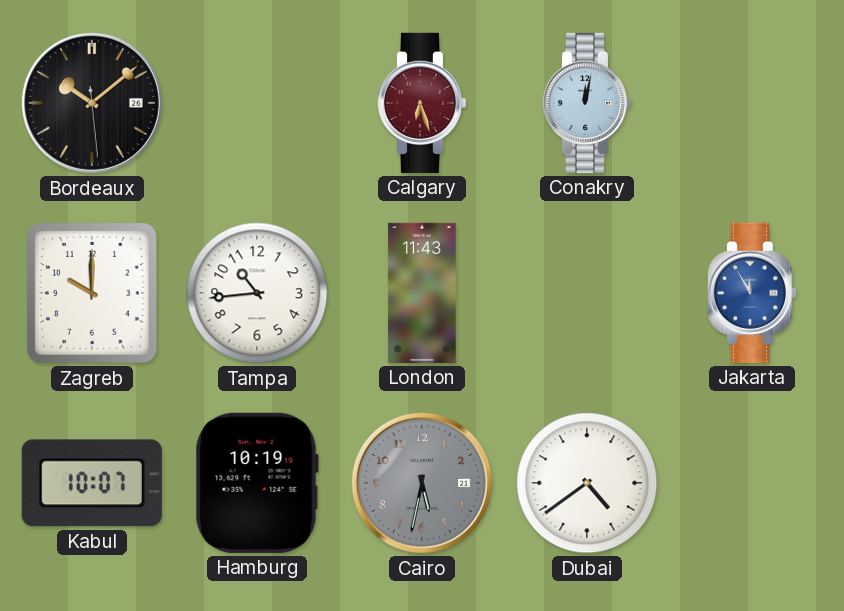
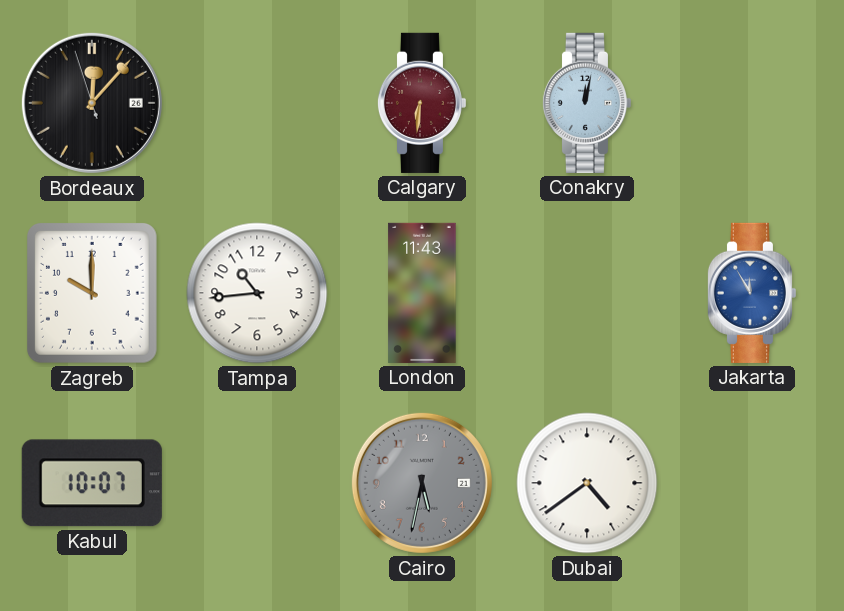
Bordeaux: 10:08 -> 12:06 (92, 103)
Calgary: 6:27 -> 6:31 (421, 103)
Hamburg: 10:19 -> none (257, 483)
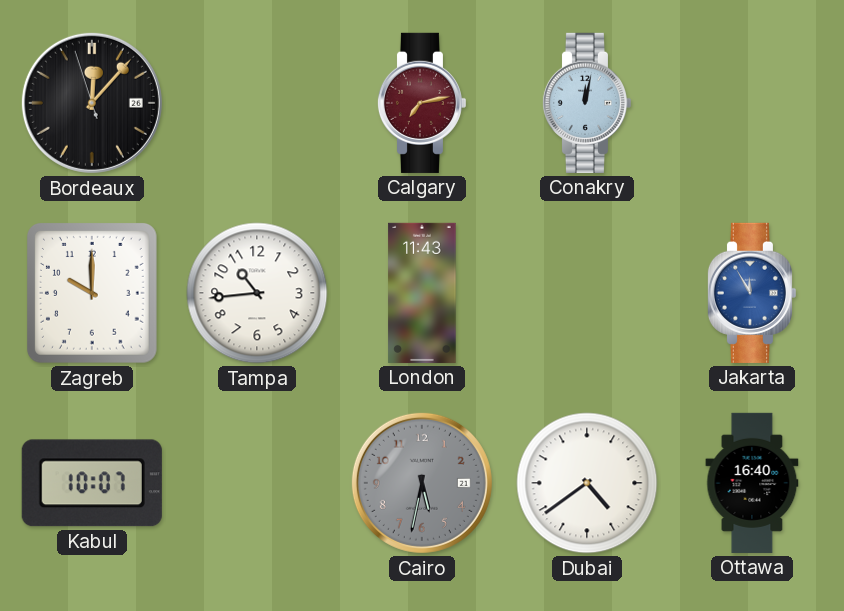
Calgary: 6:31 -> 7:13 (421, 103)
Ottawa: none -> 16:40 (752, 483)
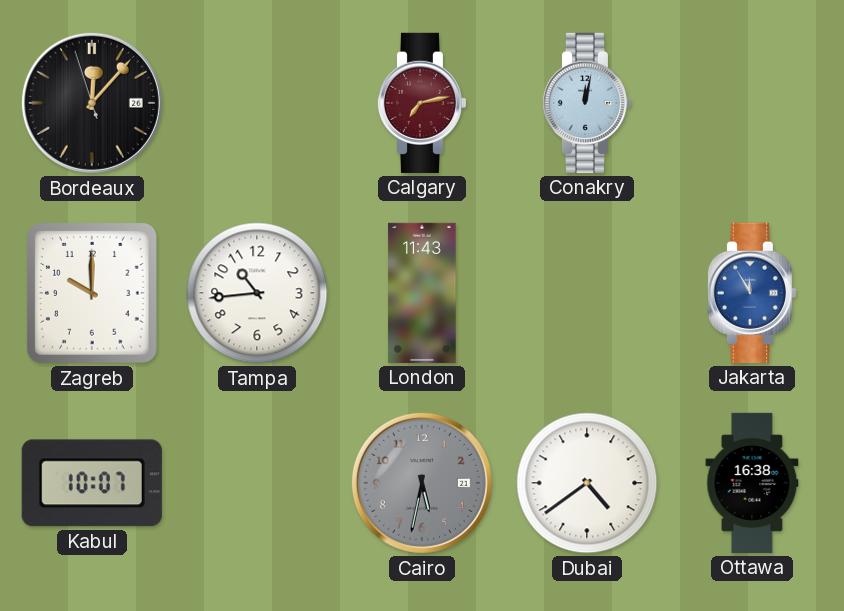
Ottawa: 16:40 -> 16:38 (752, 483)
